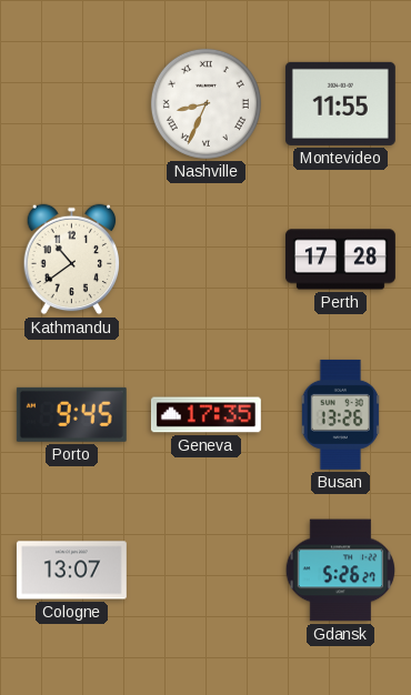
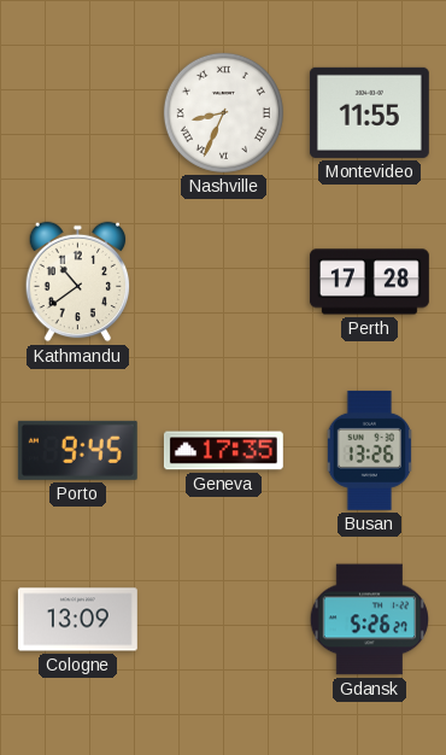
Cologne: 13:07 -> 13:09 (77, 620)
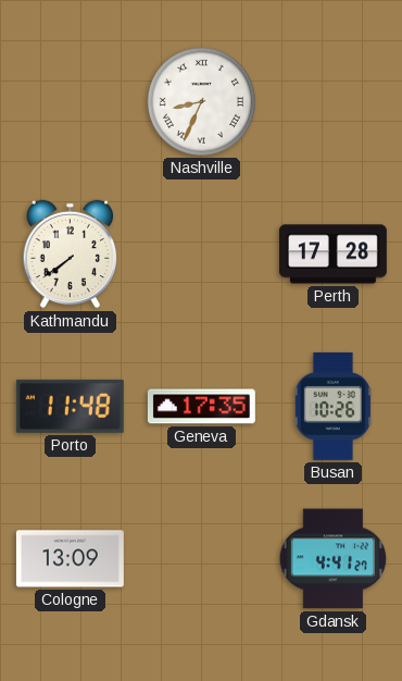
Montevideo: 11:55 -> none (369, 112)
Kathmandu: 10:39 -> 7:39 (71, 255)
Porto: 9:45 -> 11:48 (70, 406)
Busan: 13:26 -> 10:26 (332, 406)
Gdansk: 5:26 -> 4:41 (332, 559)
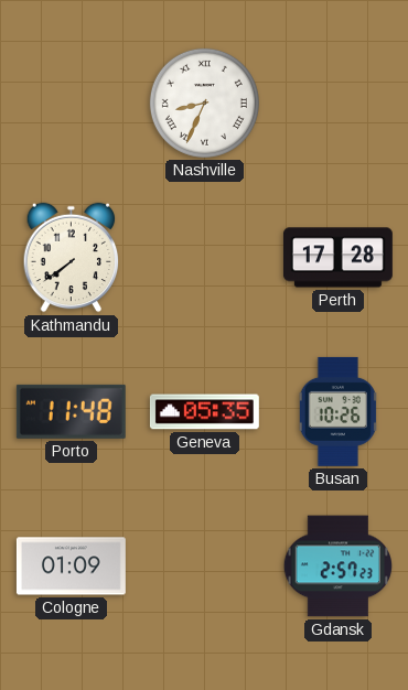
Geneva: 17:35 -> 05:35 (204, 412)
Cologne: 13:09 -> 01:09 (71, 567)
Gdansk: 4:41 -> 2:57 (337, 567)
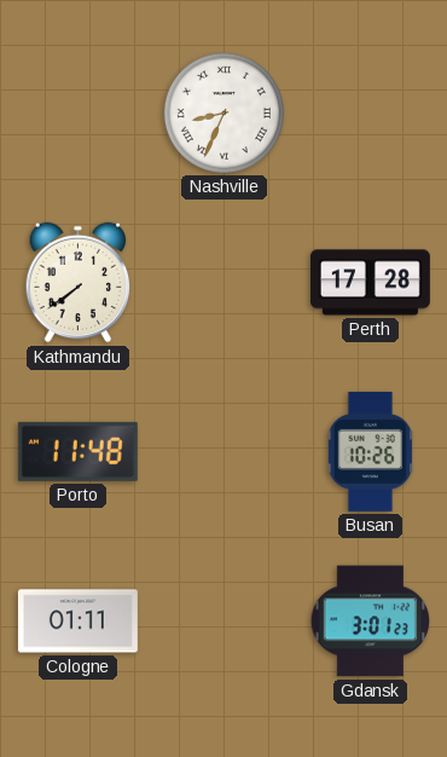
Geneva: 05:35 -> none (204, 412)
Cologne: 01:09 -> 01:11 (77, 622)
Gdansk: 2:57 -> 3:01 (370, 622)
